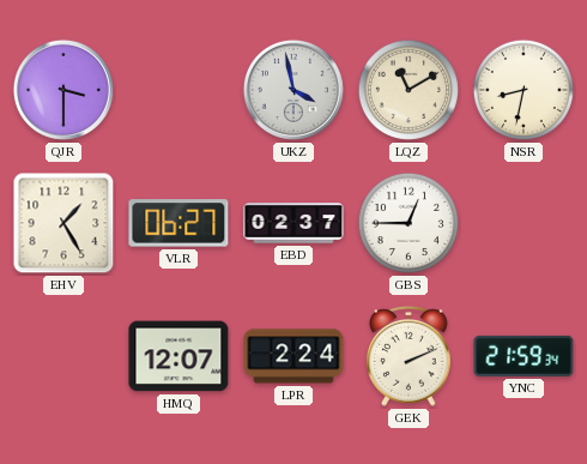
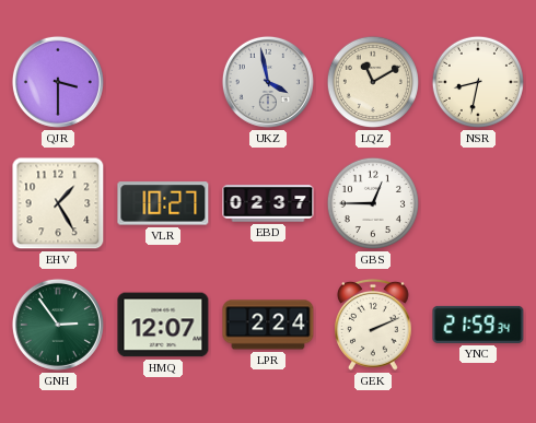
VLR: 06:27 -> 10:27 (163, 203)
GNH: none -> 2:54 (58, 325)
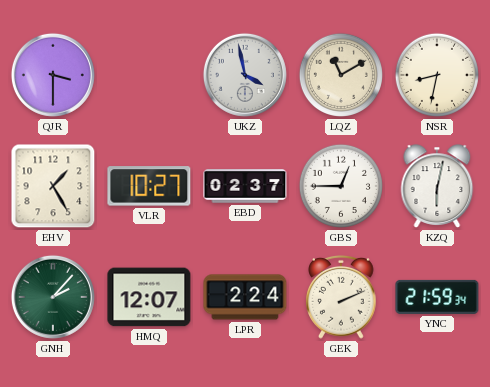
KZQ: none -> 6:02 (437, 186)
GNH: 2:54 -> 2:07 (53, 297)
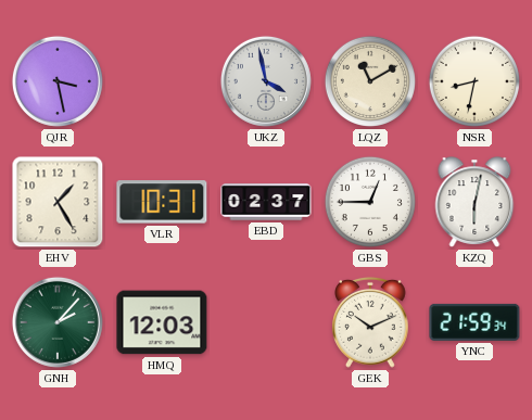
QJR: 3:30 -> 3:28 (58, 81)
VLR: 10:27 -> 10:31 (162, 202)
HMQ: 12:07 -> 12:03 (162, 322)
LPR: 2:24 -> none (245, 297)
GEK: 2:11 -> 10:11 (371, 322)
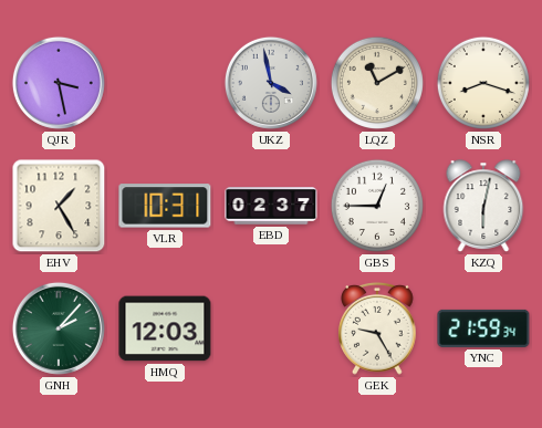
NSR: 8:32 -> 8:18 (483, 83)
GEK: 10:11 -> 9:25 (378, 328)
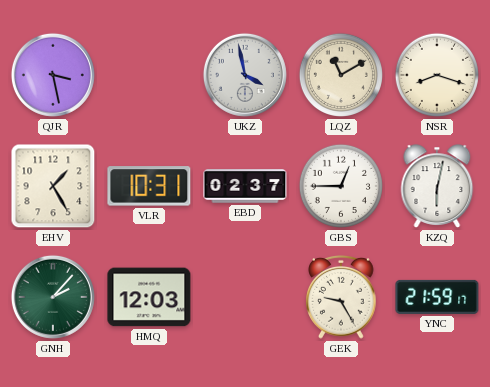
YNC: 21:59:34 -> 21:59:17 (437, 297)
